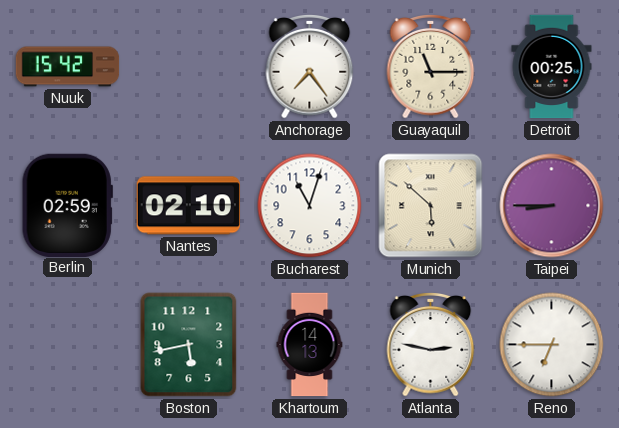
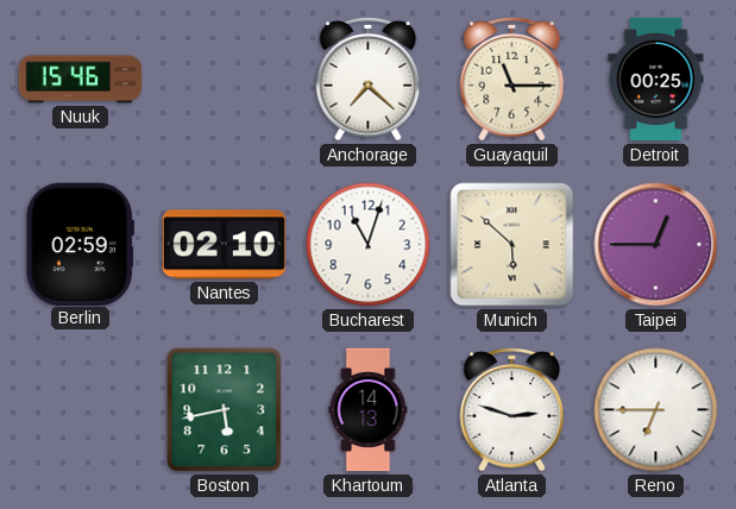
Nuuk: 15:42 -> 15:46 (81, 80)
Anchorage: 7:24 -> 7:22 (369, 80)
Taipei: 8:45 -> 12:45 (656, 245)
Atlanta: 2:47 -> 2:48 (512, 410)
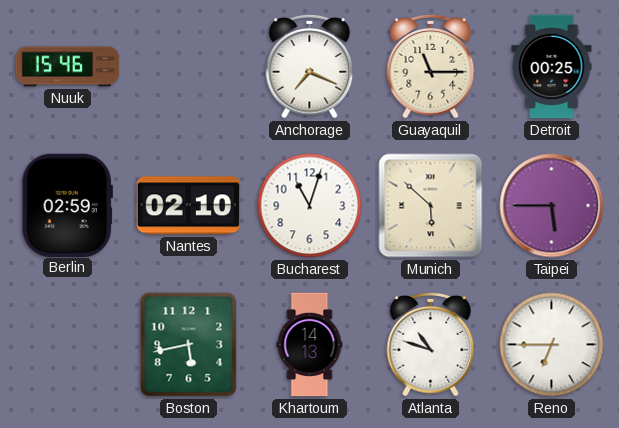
Anchorage: 7:22 -> 7:19 (310, 67)
Taipei: 12:45 -> 5:45 (552, 206)
Atlanta: 2:48 -> 10:48 (431, 345)
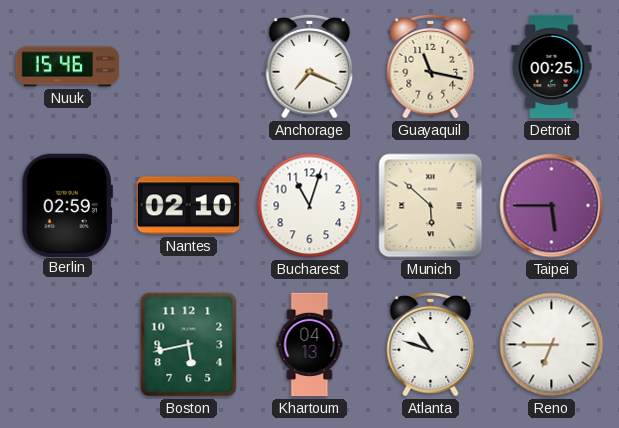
Guayaquil: 11:15 -> 11:17 (431, 67)
Khartoum: 14:13 -> 04:13 (310, 345)
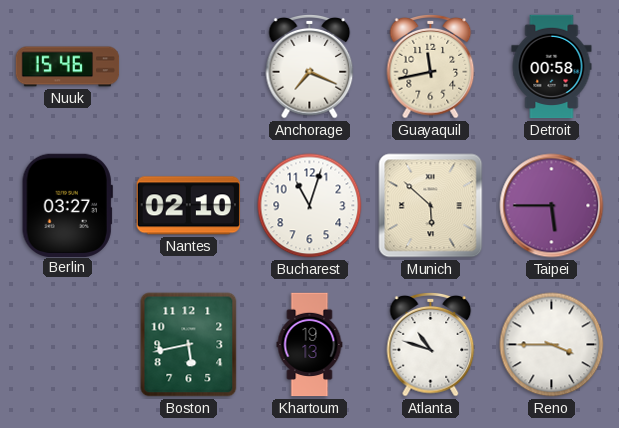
Guayaquil: 11:17 -> 11:43 (431, 67)
Detroit: 00:25 -> 00:58 (552, 67)
Berlin: 02:59 -> 03:27 (67, 205)
Khartoum: 04:13 -> 19:13 (310, 345)
Reno: 6:45 -> 3:45 (552, 345)
